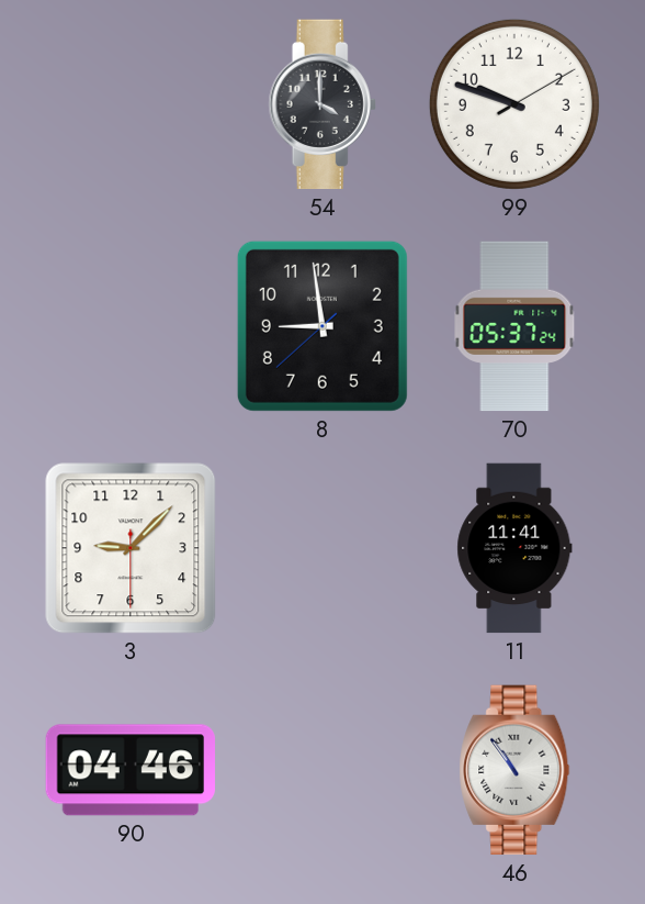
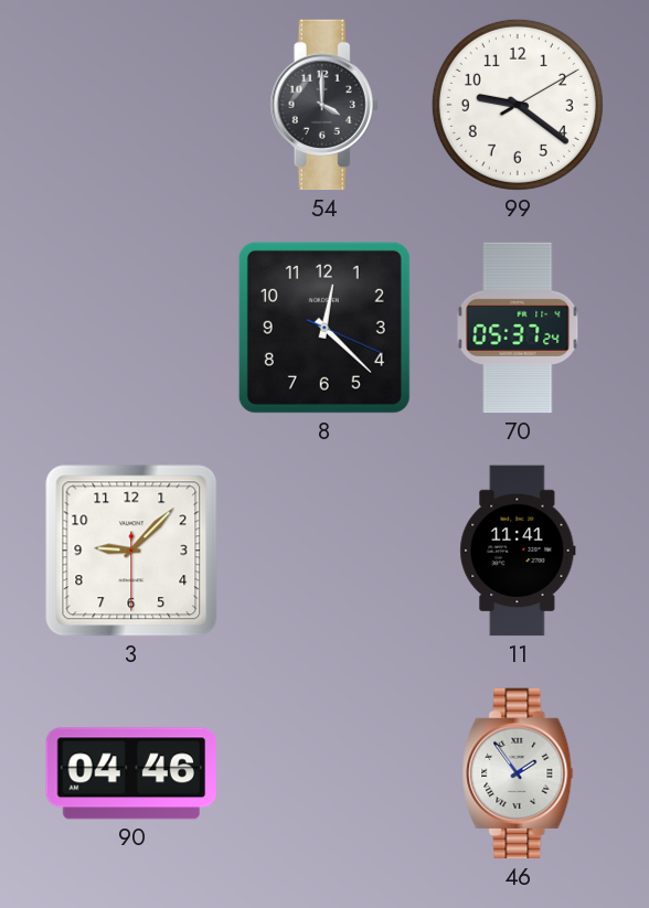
99: 9:48 -> 9:21 (518, 105)
8: 8:58 -> 12:22 (324, 328)
46: 10:54 -> 1:54 (518, 773)
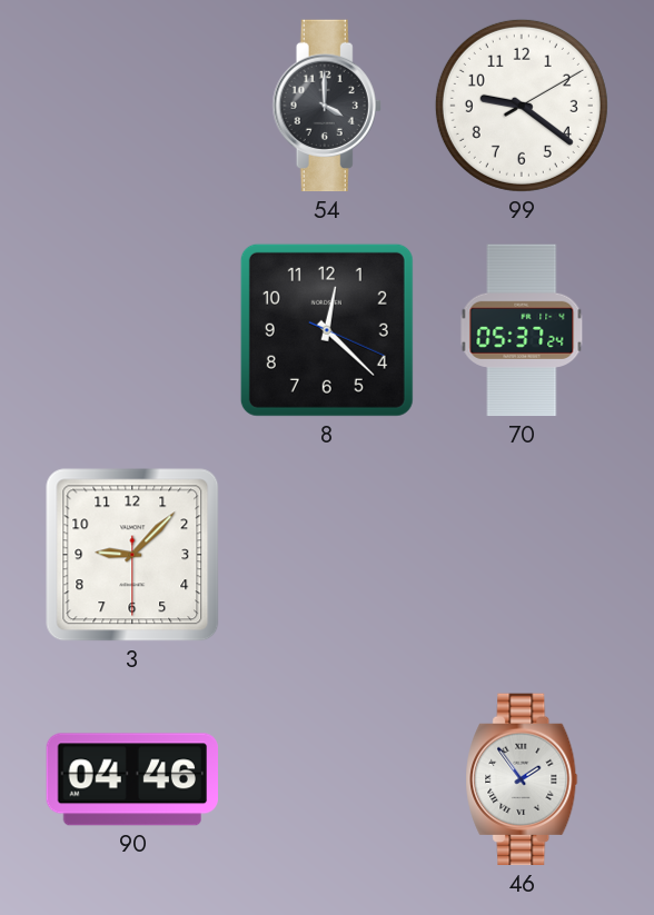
11: 11:41 -> none (518, 551)
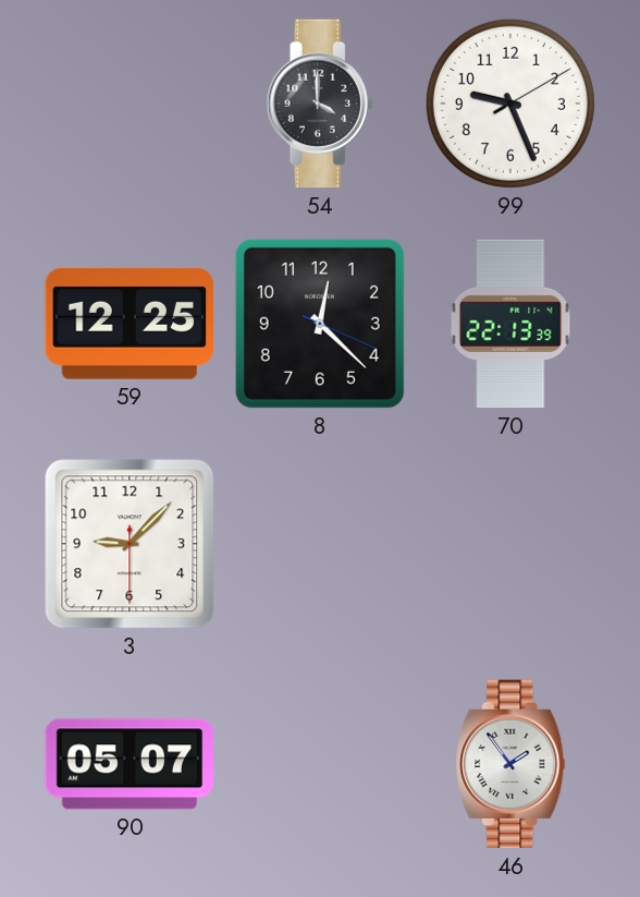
99: 9:21 -> 9:26 (510, 104)
59: none -> 12:25 (128, 324)
70: 05:37 -> 22:13 (510, 324)
90: 04:46 -> 05:07 (128, 764)
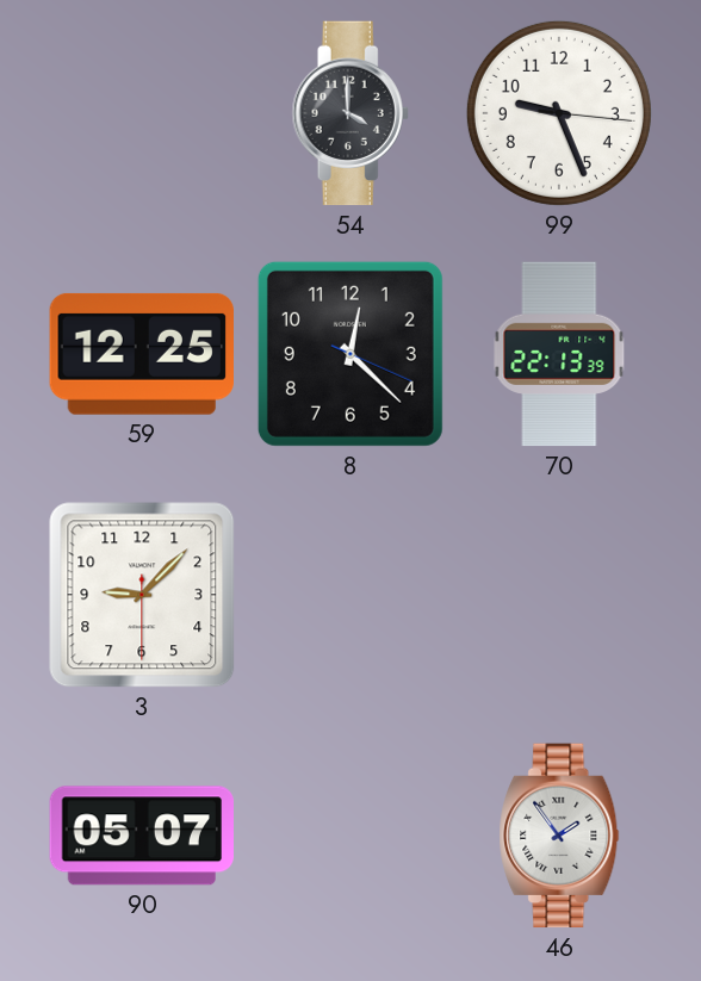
99: 9:26:10 -> 9:26:16 (559, 113)
